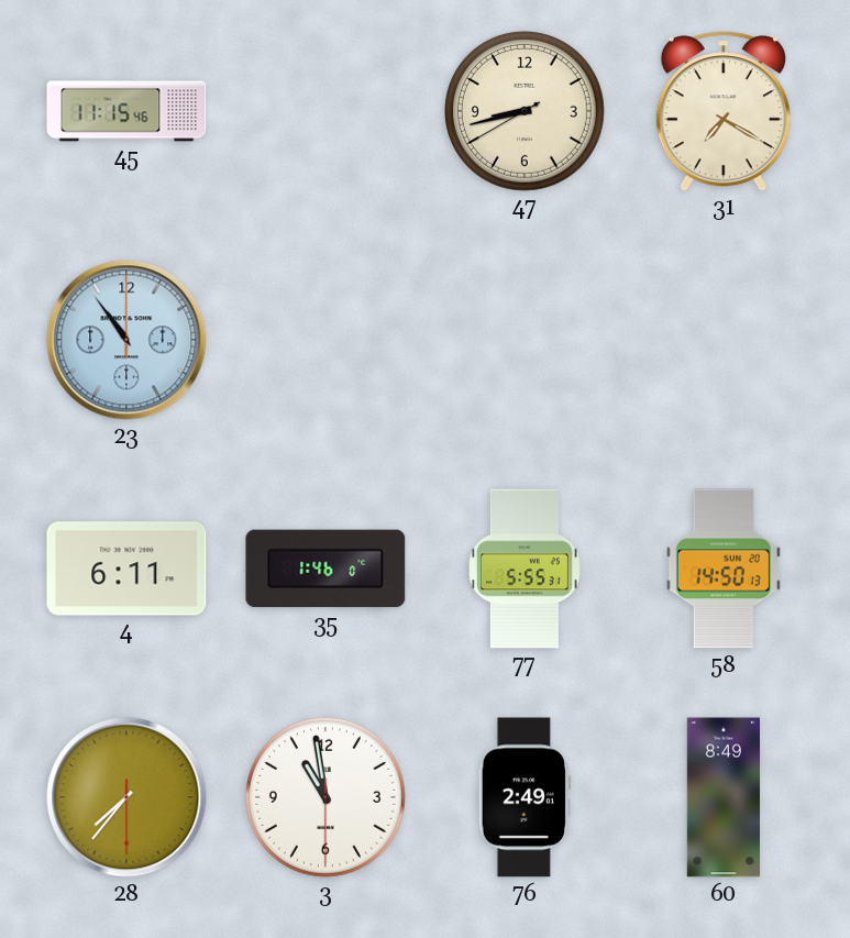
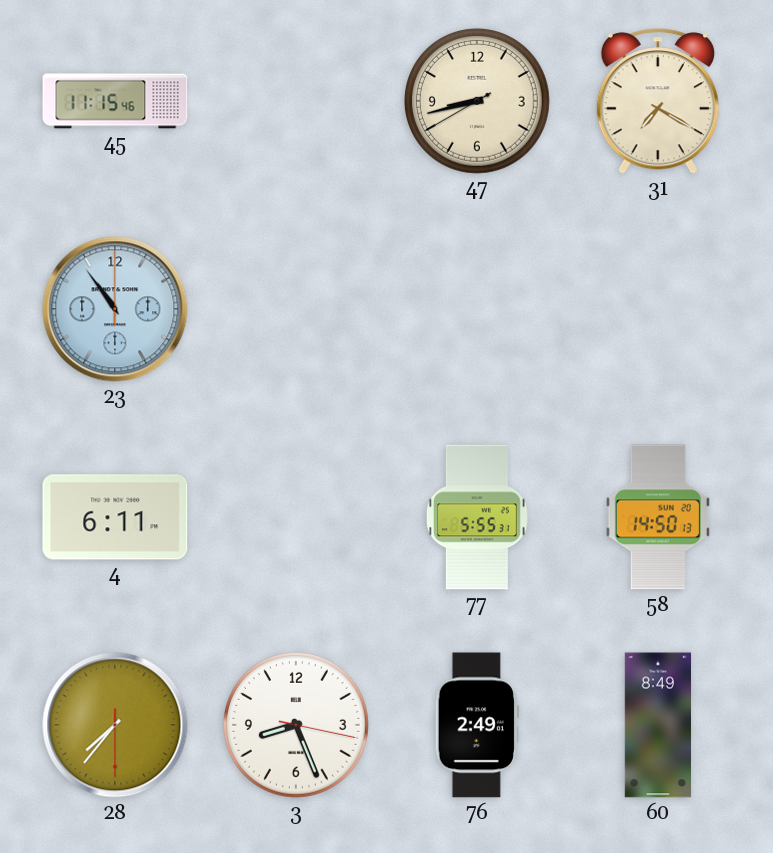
35: 1:46 -> none (325, 569)
3: 10:58 -> 8:26 (296, 725)
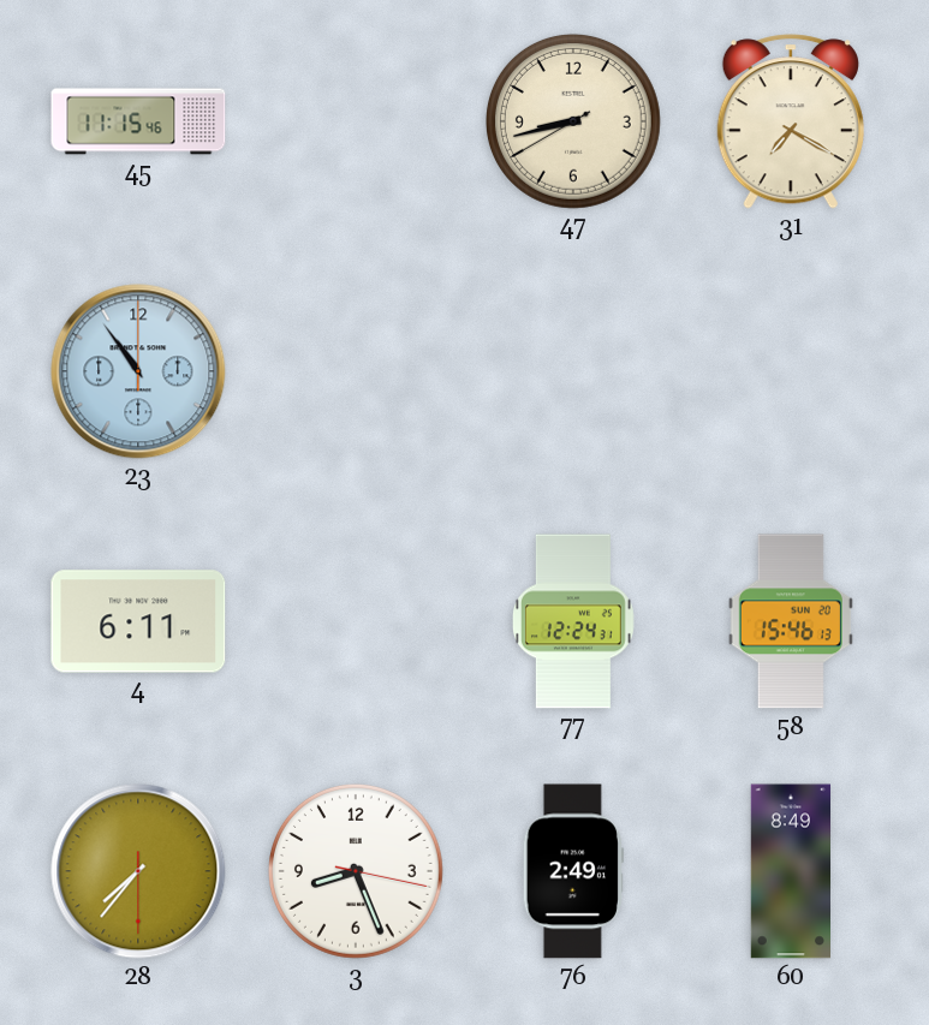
77: 5:55 -> 12:24 (573, 621)
58: 14:50 -> 15:46 (791, 621)
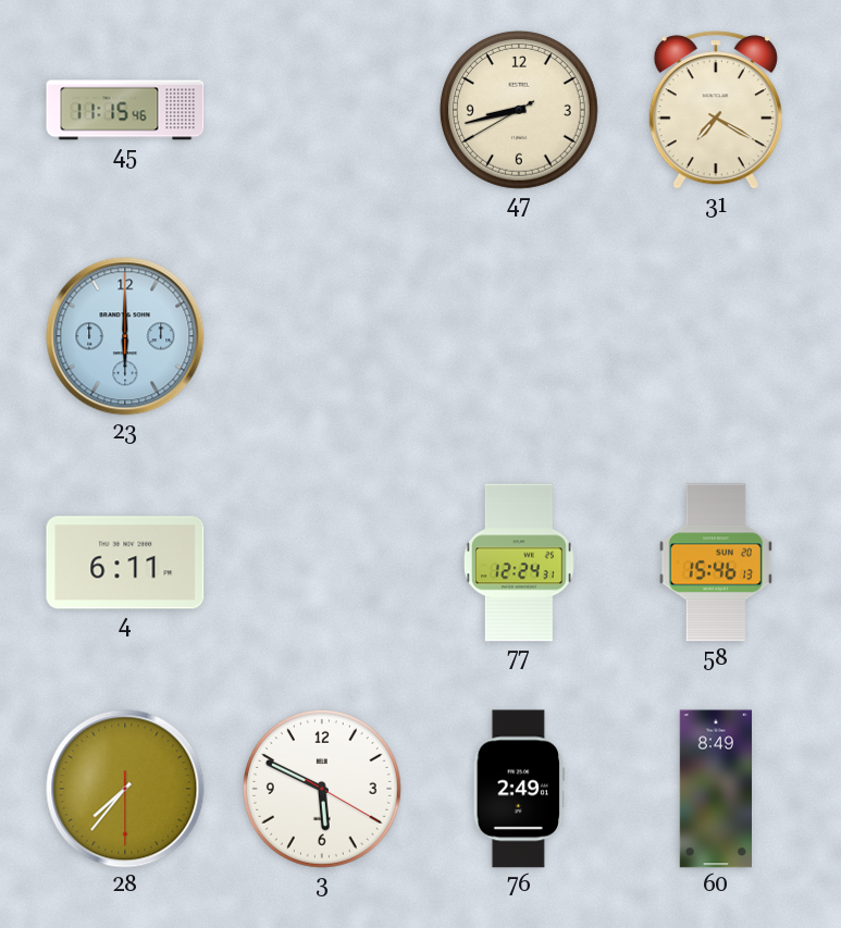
23: 10:54 -> 6:00 (125, 336)
3: 8:26 -> 5:49 (322, 789)
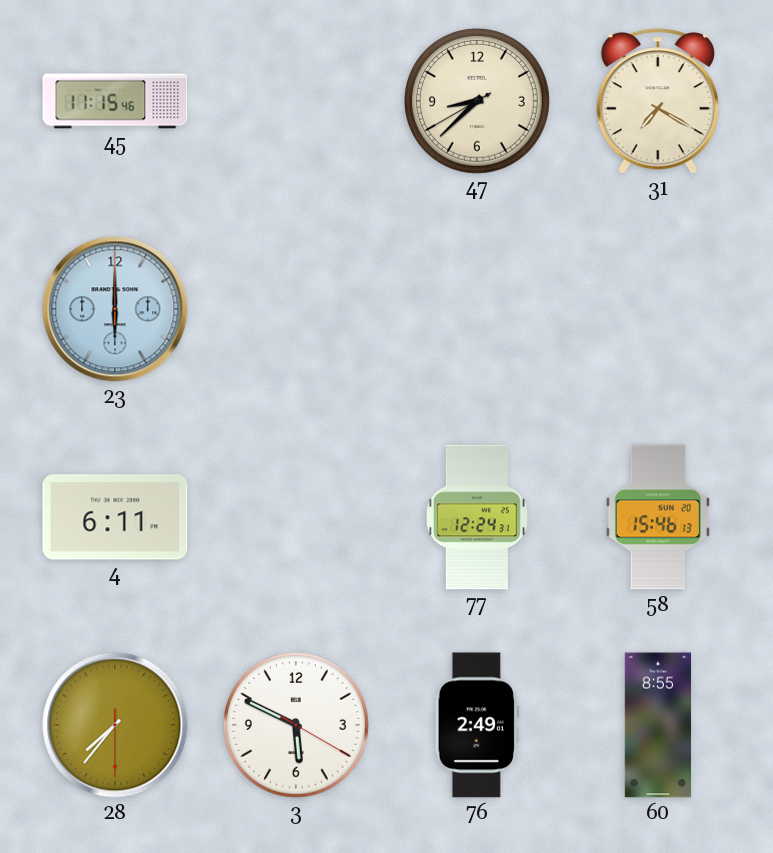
47: 8:42 -> 8:37 (477, 101)
60: 8:49 -> 8:55 (657, 725)
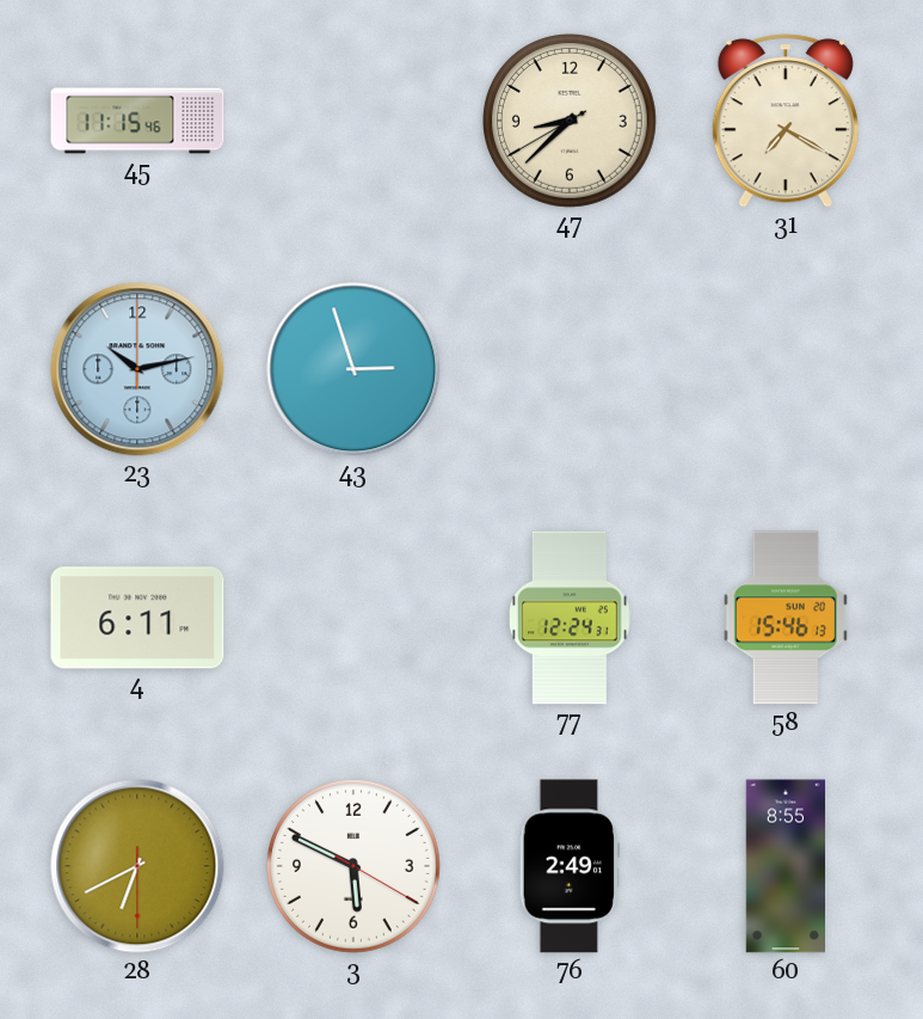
23: 6:00 -> 10:13 (137, 369)
43: none -> 2:57 (353, 369)
28: 7:36 -> 6:40 (137, 866)
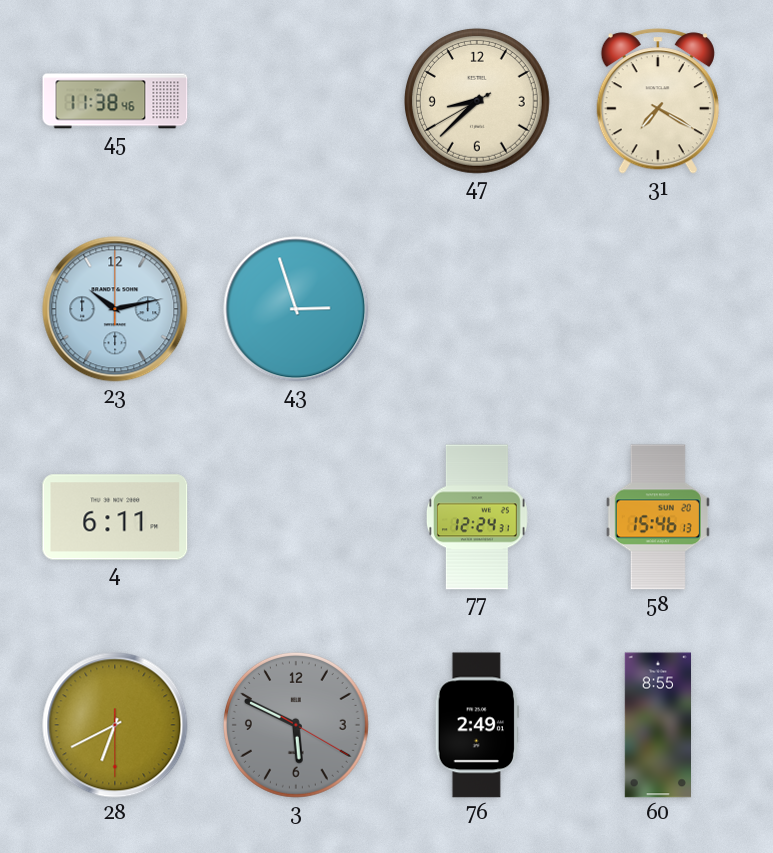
45: 11:15 -> 11:38 (115, 101)
3 dial: white -> grey (296, 725)
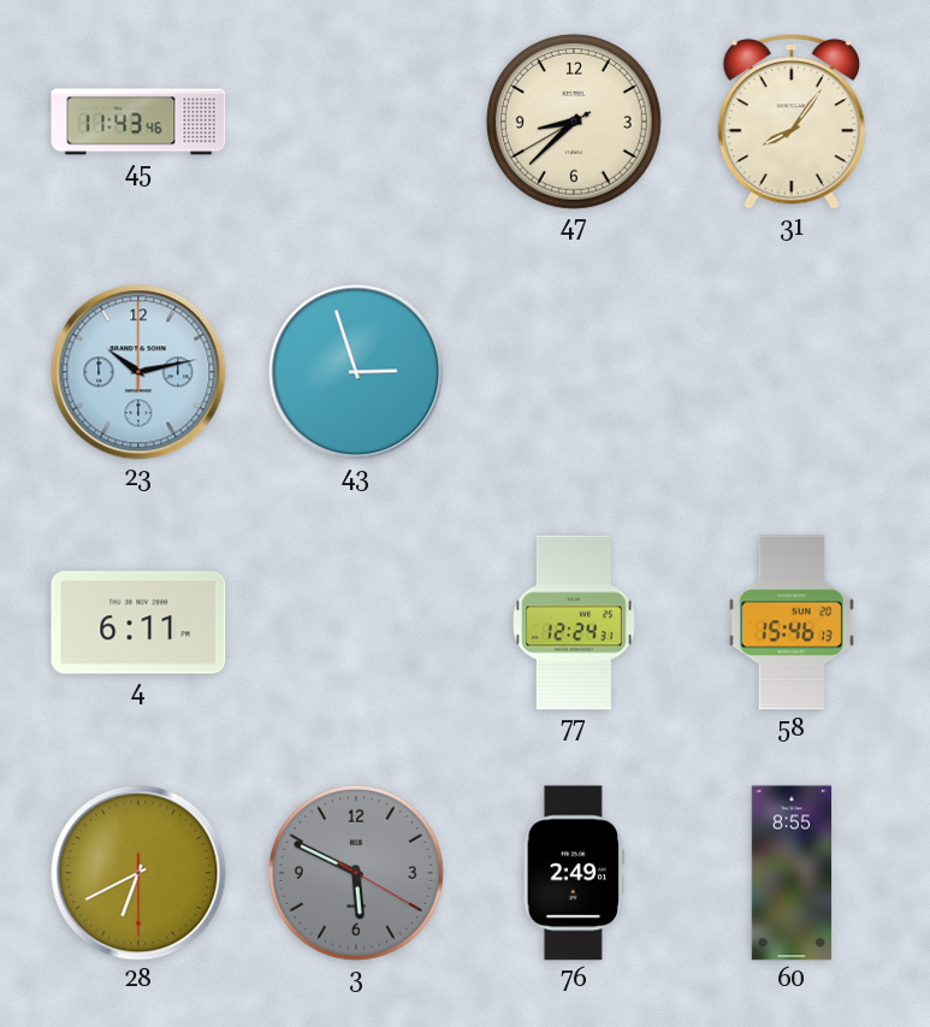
45: 11:38 -> 11:43 (138, 122)
31: 7:20 -> 8:06 (792, 122)
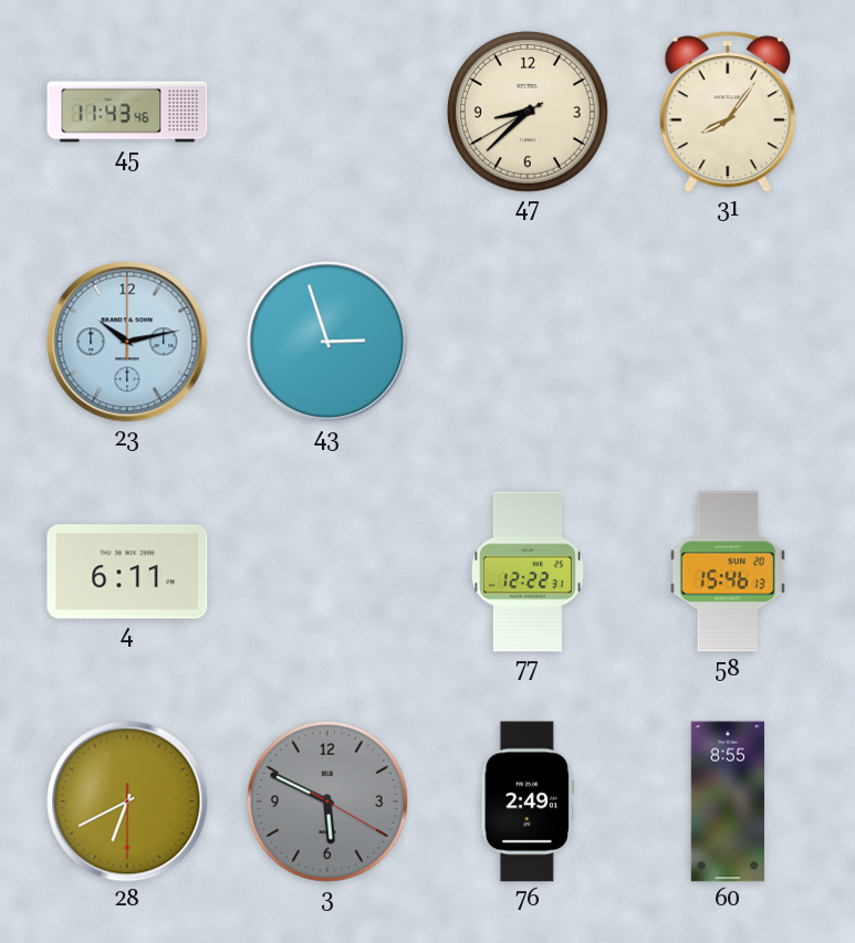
77: 12:24 -> 12:22 (528, 572)
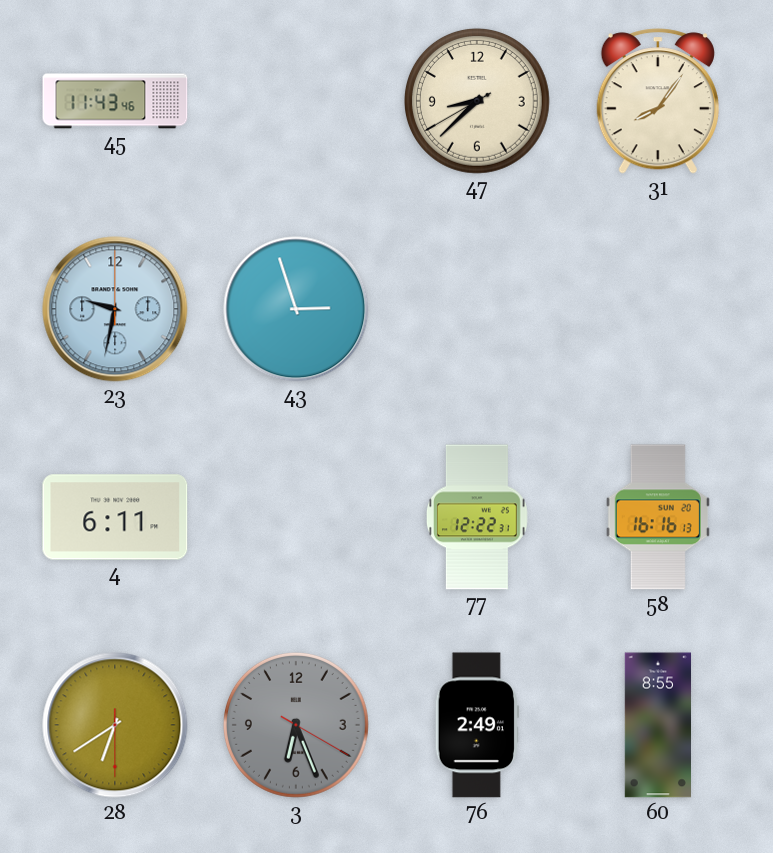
23: 10:13 -> 9:32 (115, 309)
58: 15:46 -> 16:16 (658, 517)
28: 6:40 -> 6:39 (115, 725)
3: 5:49 -> 6:26 (296, 725)
